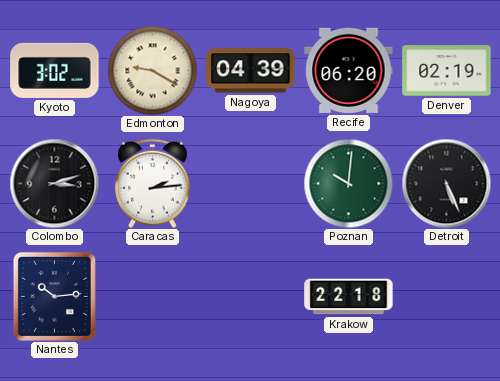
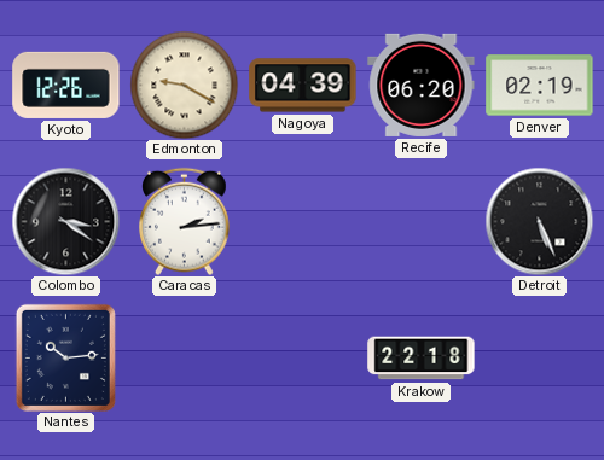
Kyoto: 3:02 -> 12:26 (66, 85)
Colombo: 3:12 -> 3:21 (65, 221)
Poznan: 10:01 -> none (348, 183)
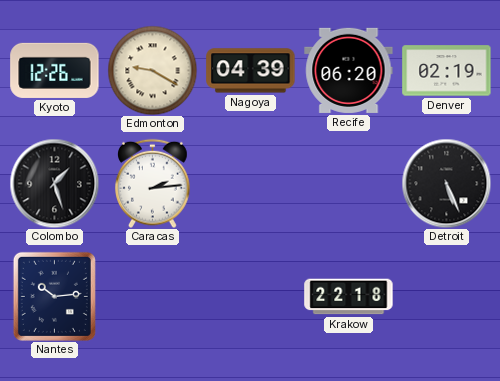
Colombo: 3:21 -> 1:27 (54, 183)
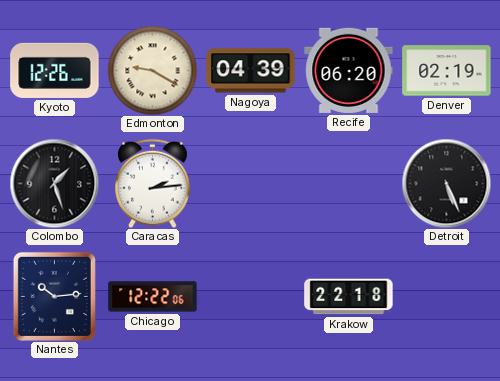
Chicago: none -> 12:22 (153, 297)
